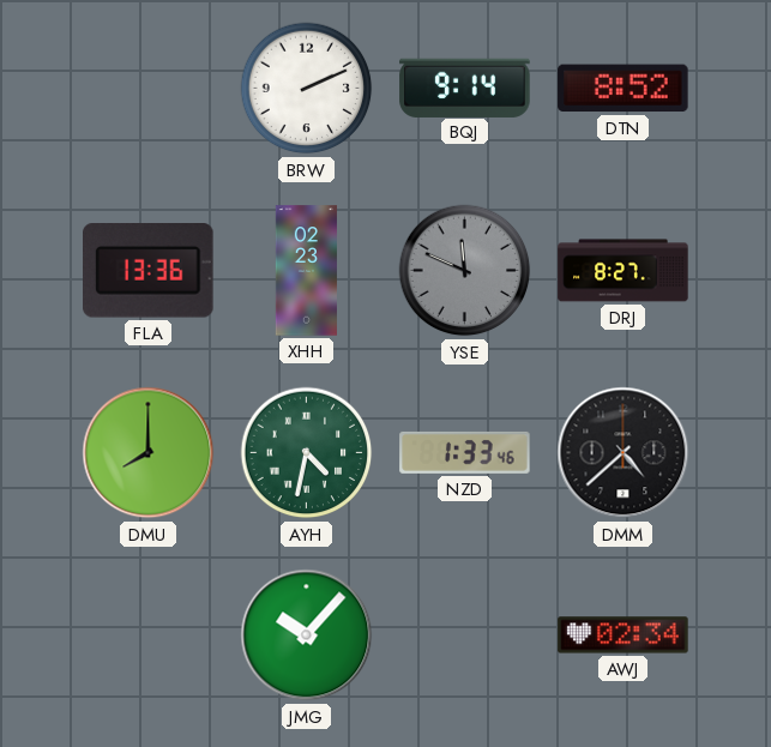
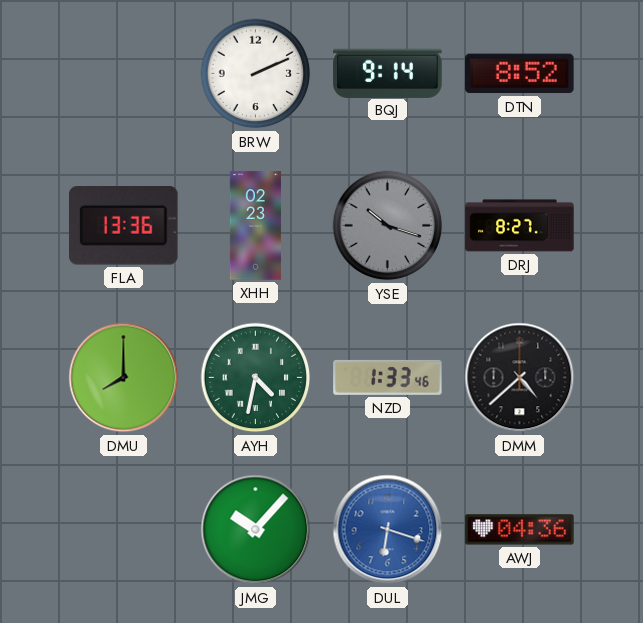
YSE: 11:49 -> 10:18 (388, 226)
DUL: none -> 6:18 (388, 530)
AWJ: 02:34 -> 04:36 (520, 530)
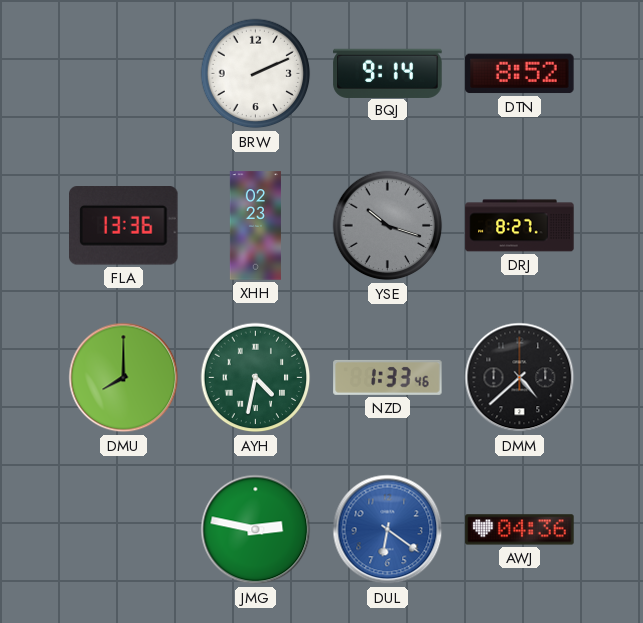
JMG: 10:07 -> 2:47 (256, 530)
DUL: 6:18 -> 6:21 (388, 530)
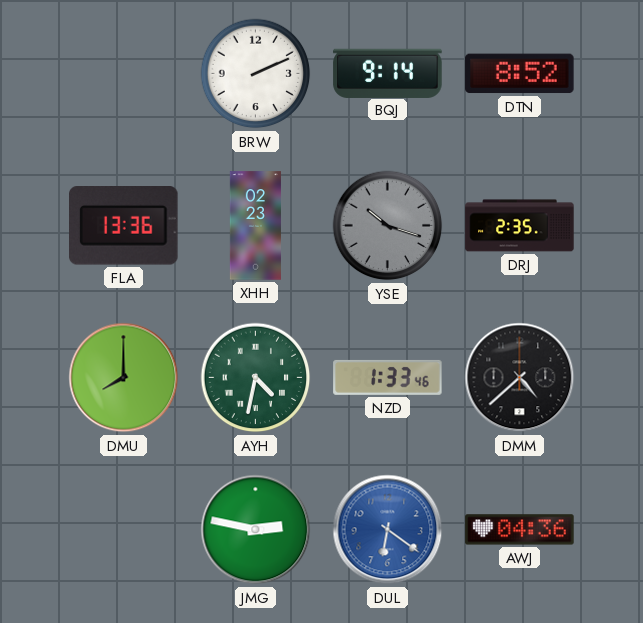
DRJ: 8:27 -> 2:35 (520, 226)
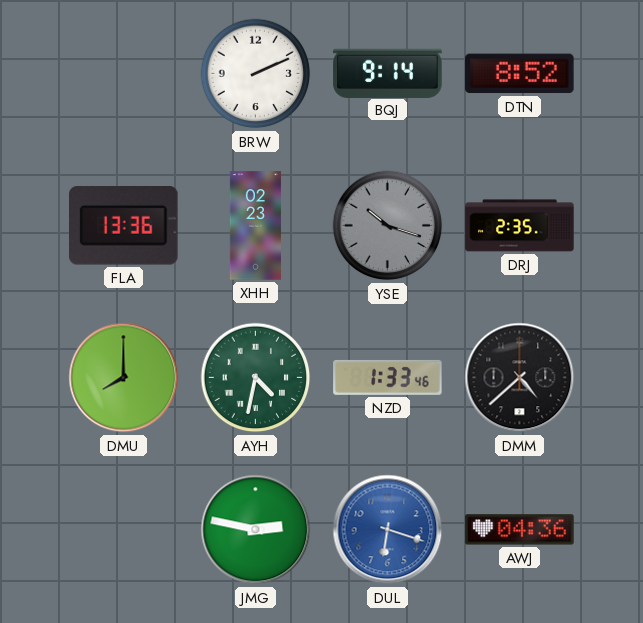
DUL: 6:21 -> 6:18 (388, 530)
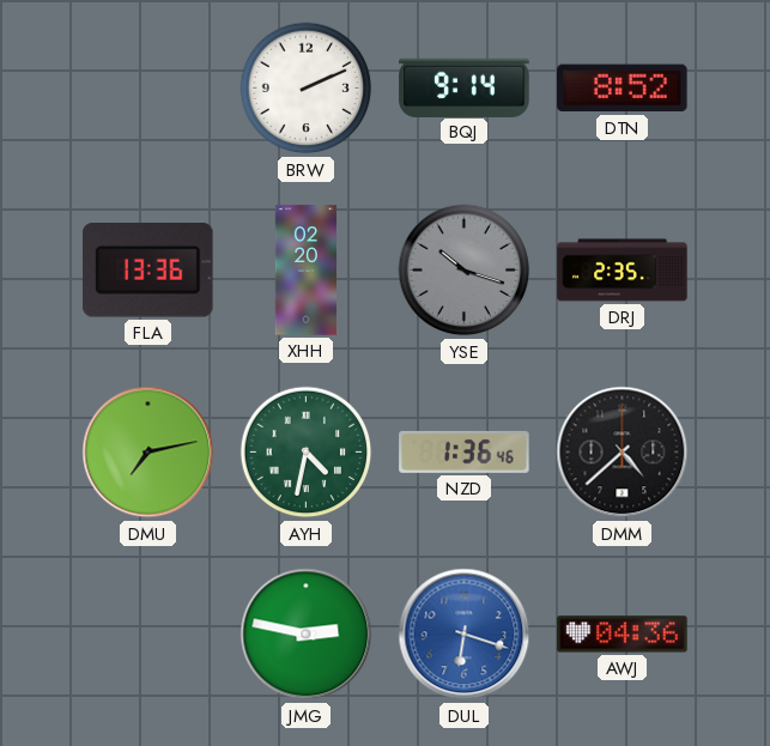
XHH: 02:23 -> 02:20 (305, 271)
DMU: 8:00 -> 7:13 (148, 453)
NZD: 1:33 -> 1:36 (465, 451)
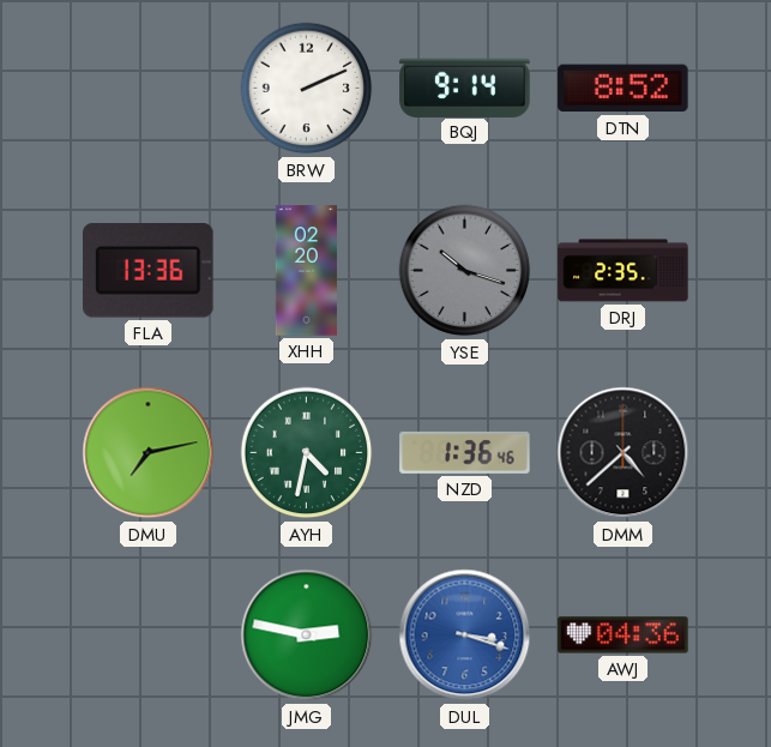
DUL: 6:18 -> 3:18 (465, 635)
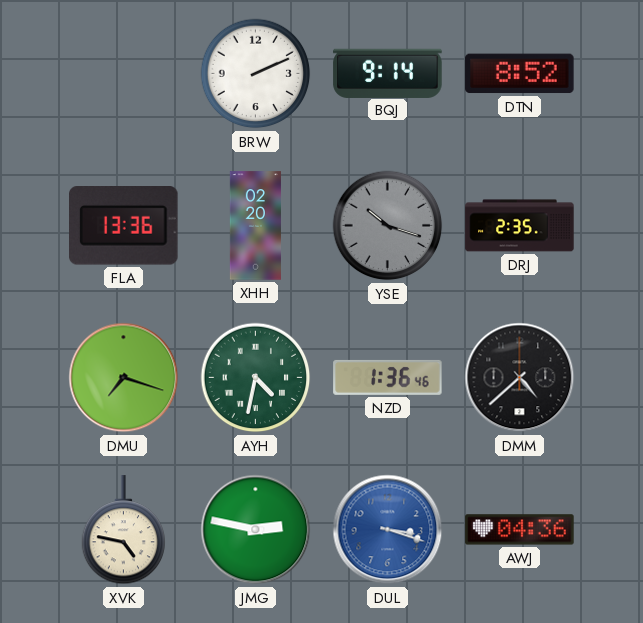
DMU: 7:13 -> 7:18 (124, 378)
XVK: none -> 4:47 (124, 530)
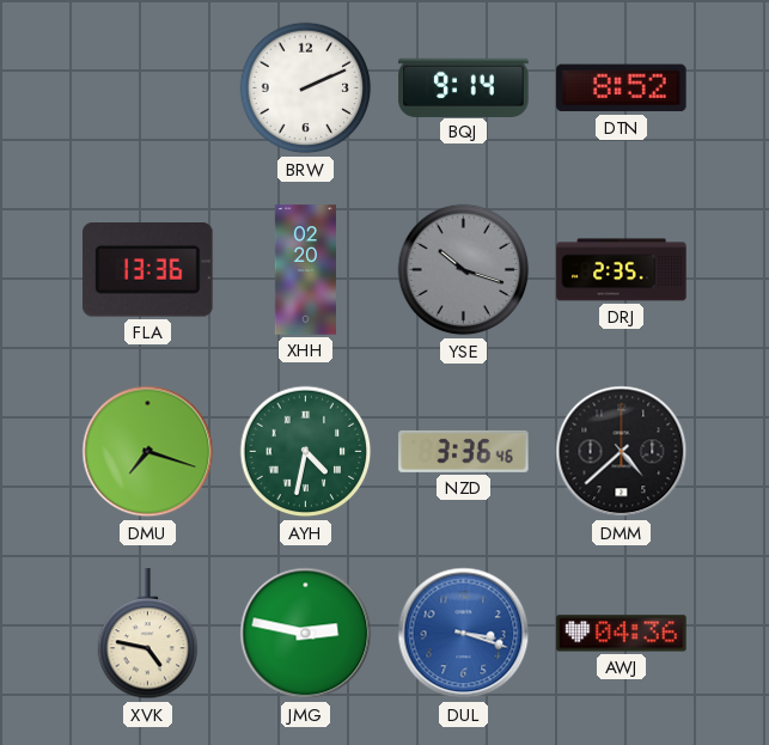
NZD: 1:36 -> 3:36 (464, 451)
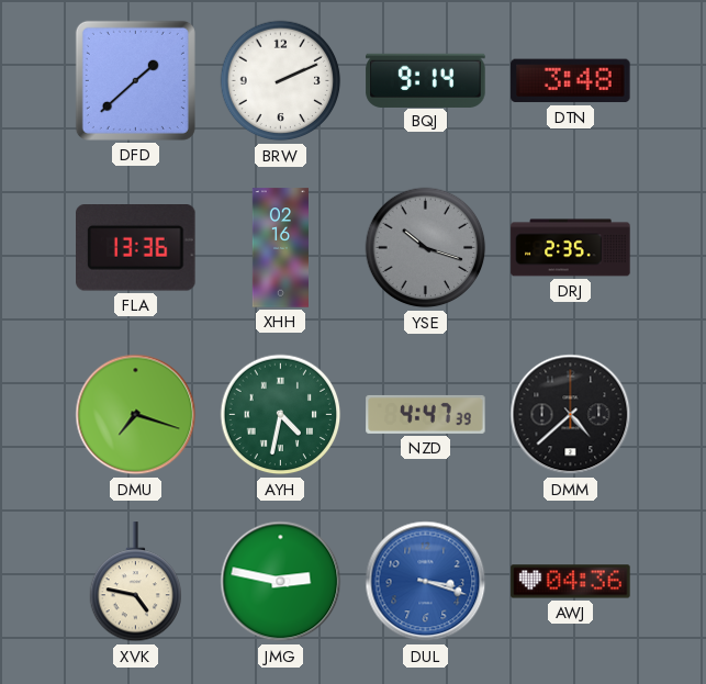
DFD: none -> 1:38 (135, 80)
DTN: 8:52 -> 3:48 (571, 81)
XHH: 02:20 -> 02:16 (280, 248)
NZD: 3:36 -> 4:47 (426, 414)
